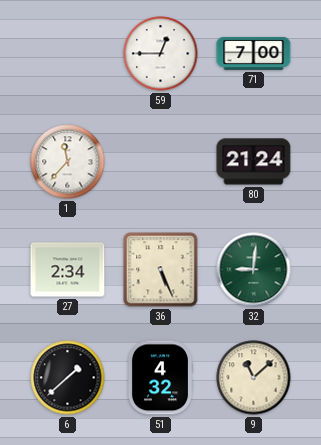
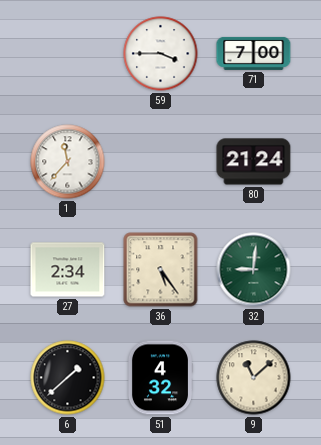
59: 12:45 -> 3:45 (161, 54)
36: 5:26 -> 5:24 (161, 270)
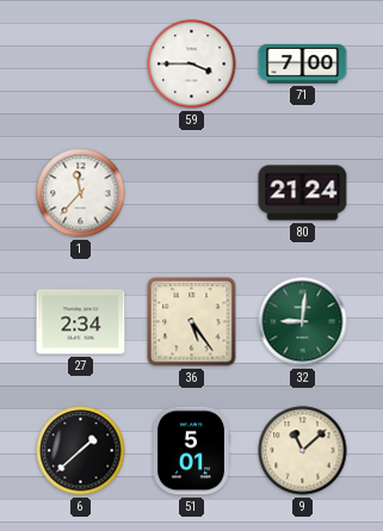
51: 4:32 -> 5:01 (191, 451)
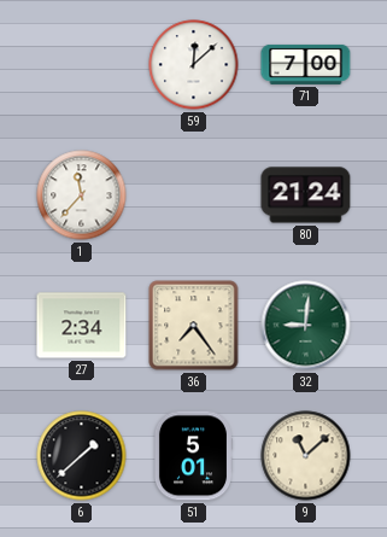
59: 3:45 -> 12:08 (194, 65)
36: 5:24 -> 7:24 (194, 326)
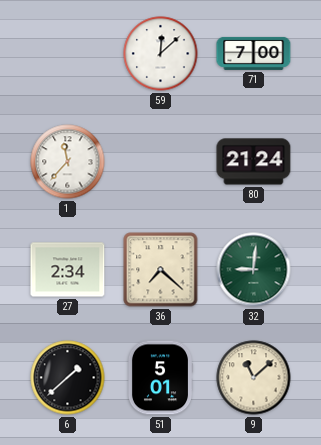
36: 7:24 -> 7:22 (161, 270)
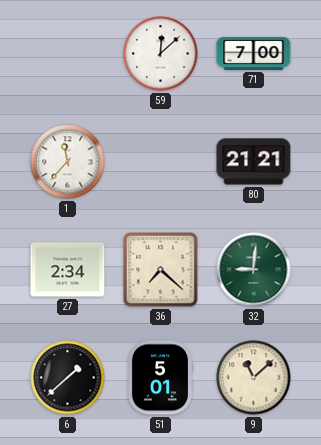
80: 21:24 -> 21:21 (254, 162)
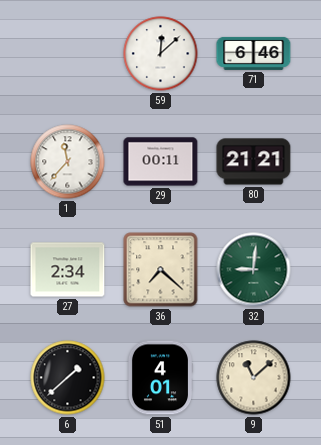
71: 7:00 -> 6:46 (254, 53)
29: none -> 00:11 (161, 162)
51: 5:01 -> 4:01 (160, 378)
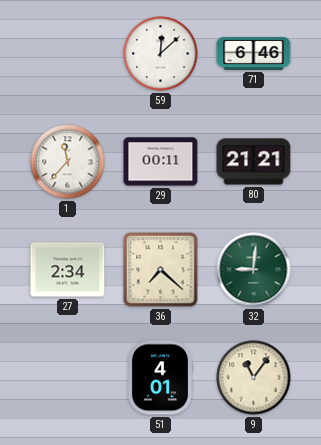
6: 1:38 -> none (68, 378)
9: 11:08 -> 11:06 (254, 378)
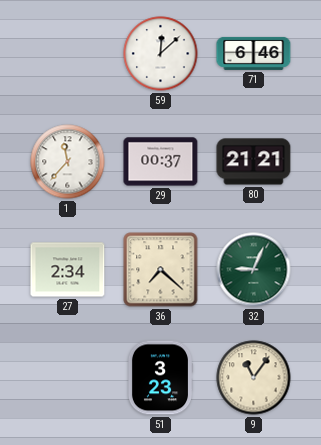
29: 00:11 -> 00:37 (161, 162)
32: 9:01 -> 9:04 (254, 270)
51: 4:01 -> 3:23 (160, 378)
